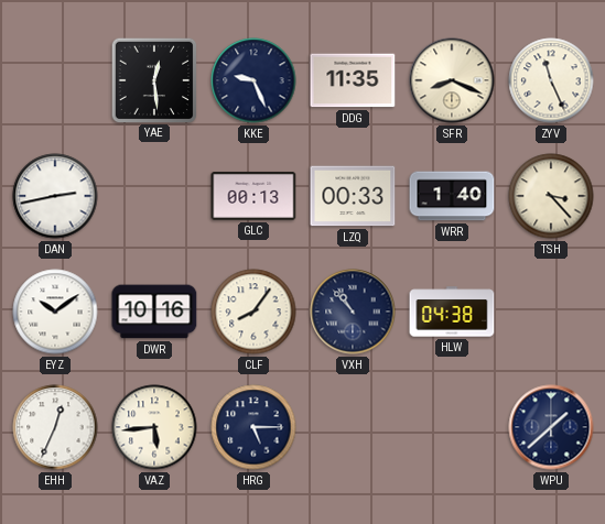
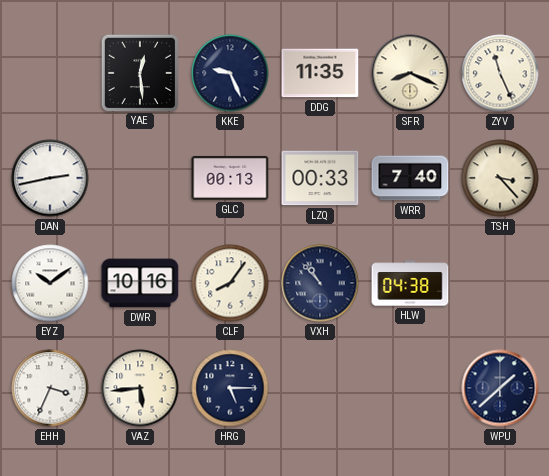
WRR: 1:40 -> 7:40 (410, 178)
EHH: 12:34 -> 3:34 (50, 388)
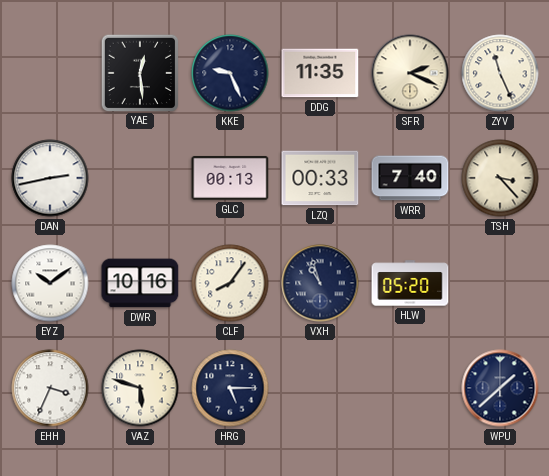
SFR: 8:19 -> 2:19 (410, 73)
VXH: 10:53 -> 10:57 (320, 283)
HLW: 04:38 -> 05:20 (410, 283)
VAZ: 5:44 -> 5:48 (140, 388)
